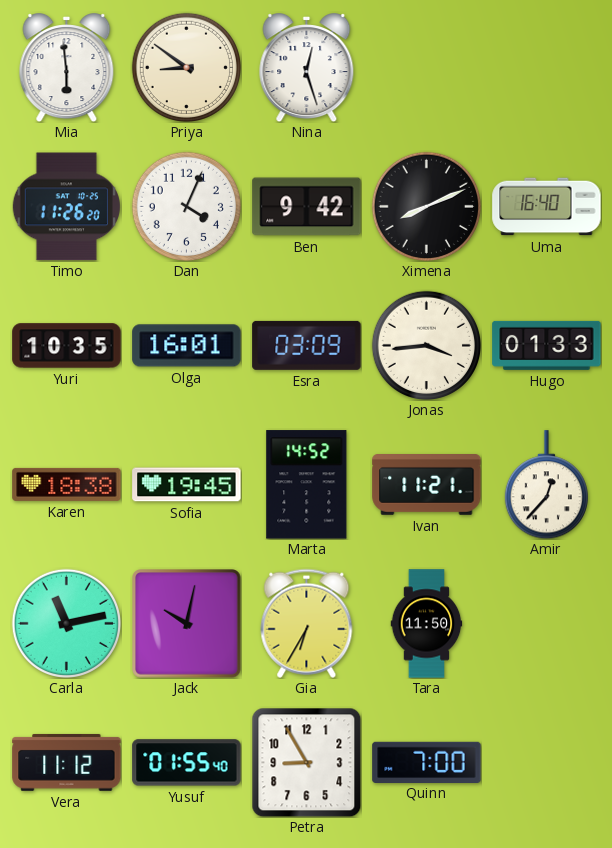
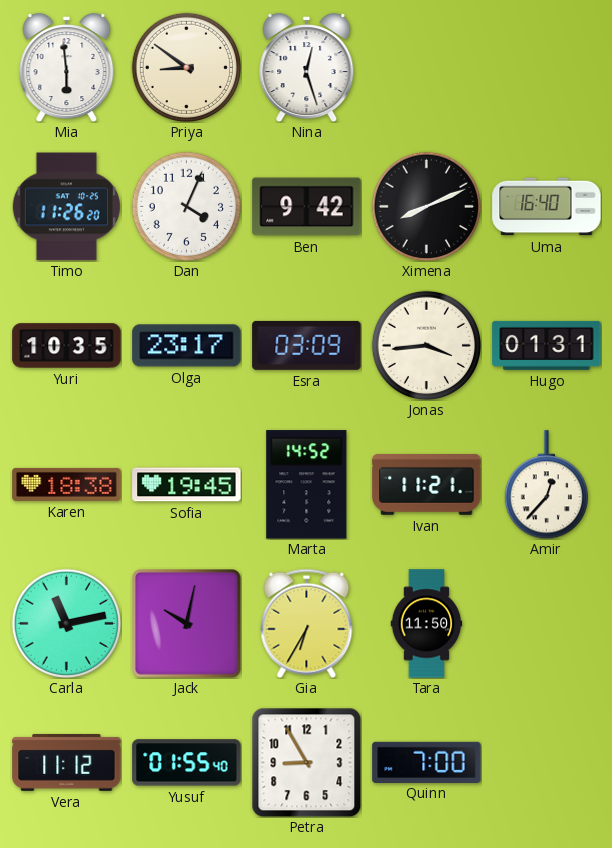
Olga: 16:01 -> 23:17 (187, 346)
Hugo: 01:33 -> 01:31 (547, 345)
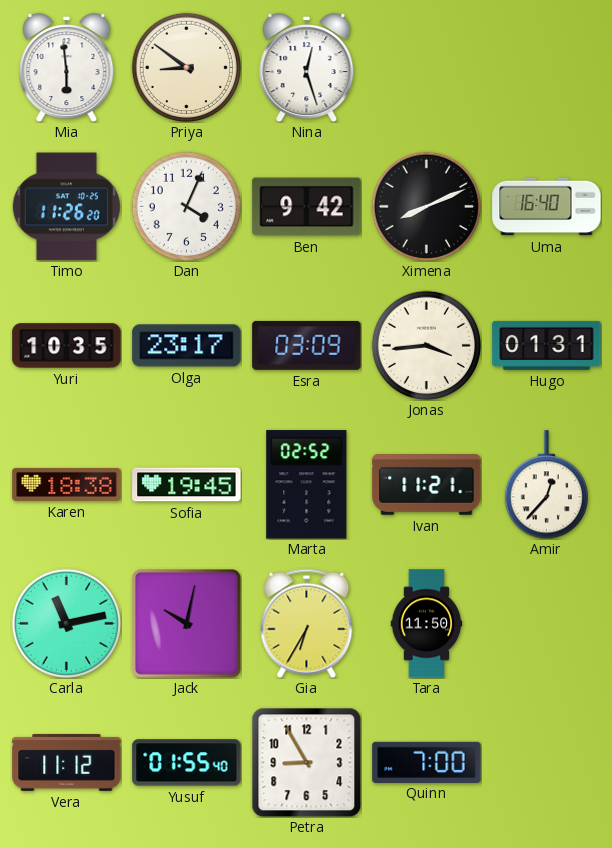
Marta: 14:52 -> 02:52 (307, 485)
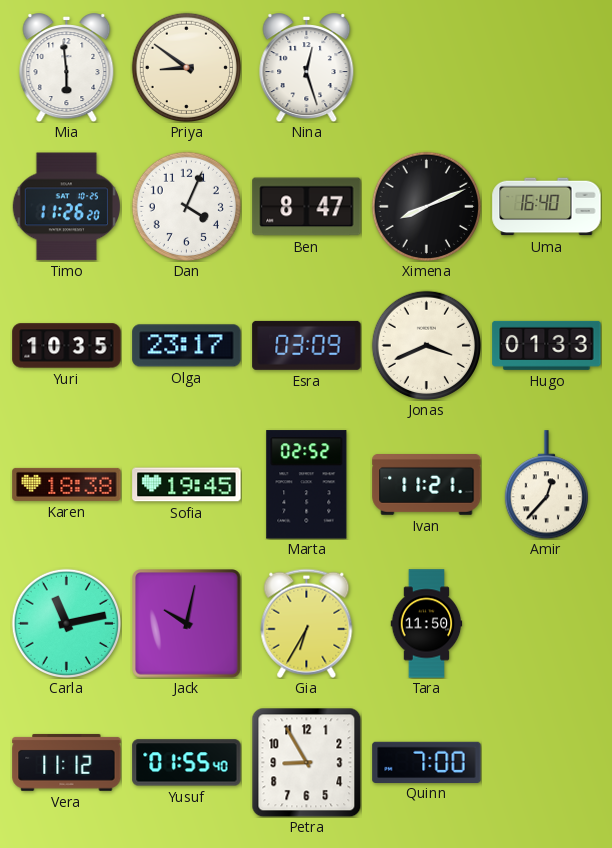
Ben: 9:42 -> 8:47 (307, 207)
Jonas: 3:44 -> 3:41 (426, 345)
Hugo: 01:31 -> 01:33 (547, 345)
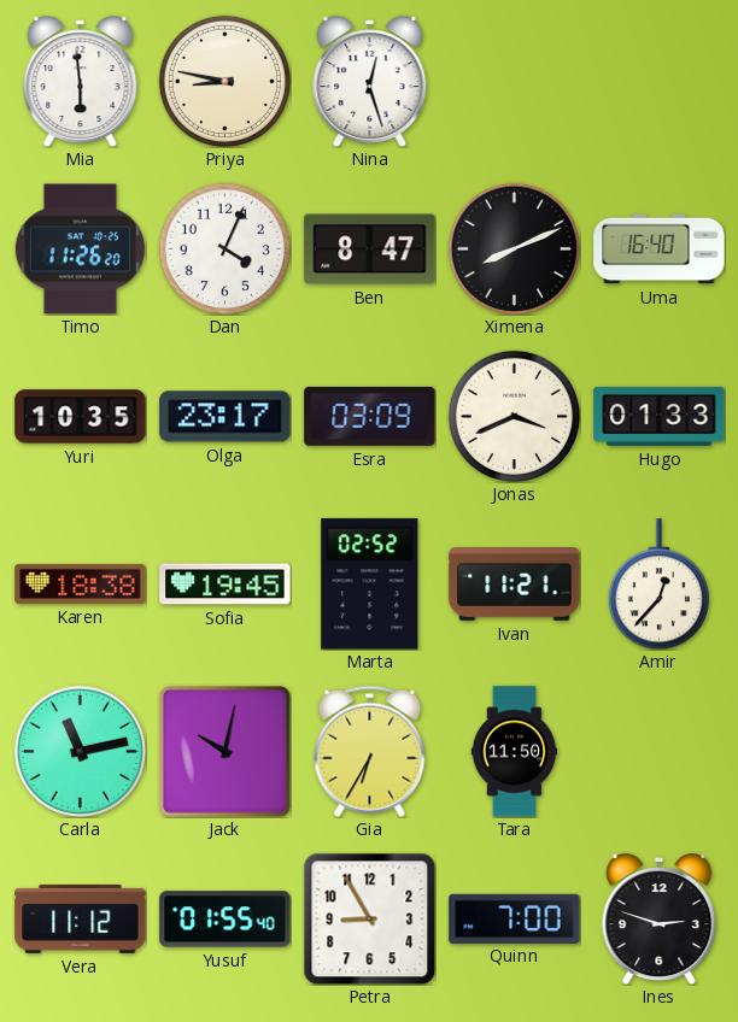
Priya: 8:51 -> 8:47 (224, 81)
Ines: none -> 2:48 (660, 920)
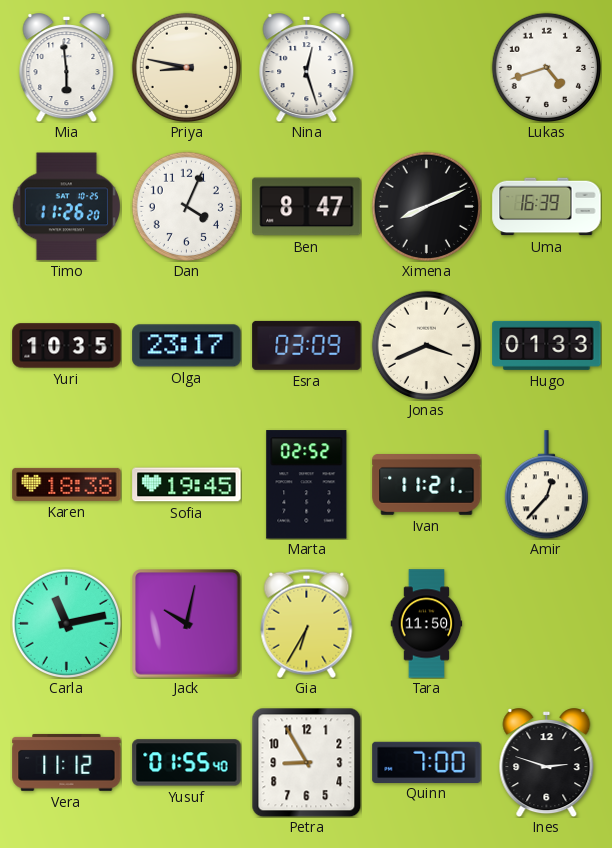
Lukas: none -> 4:42 (546, 67)
Uma: 16:40 -> 16:39 (547, 207)
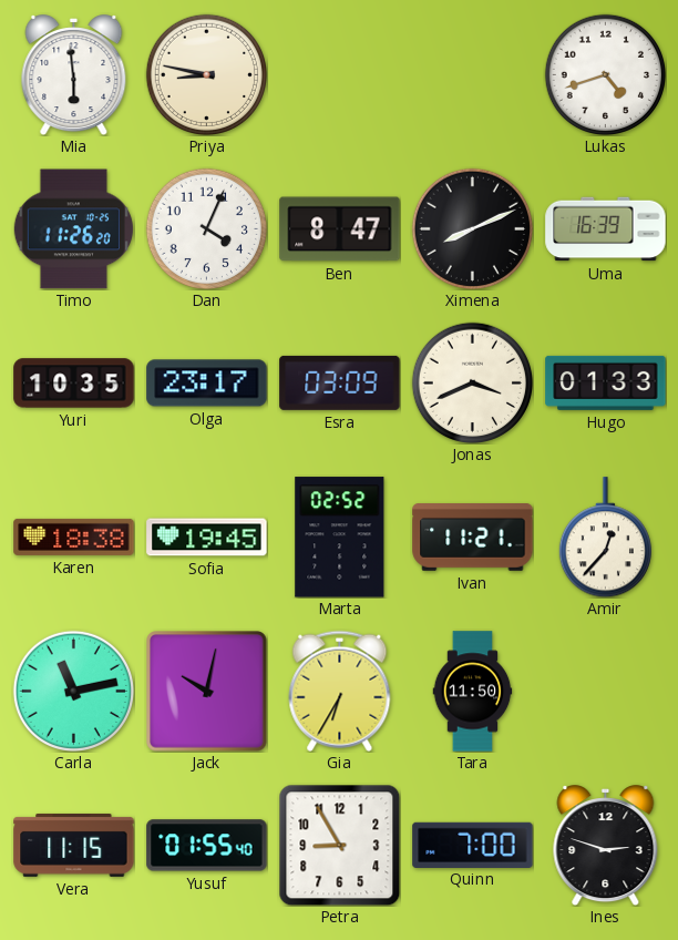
Nina: 12:27 -> none (307, 68)
Vera: 11:12 -> 11:15 (74, 845)
